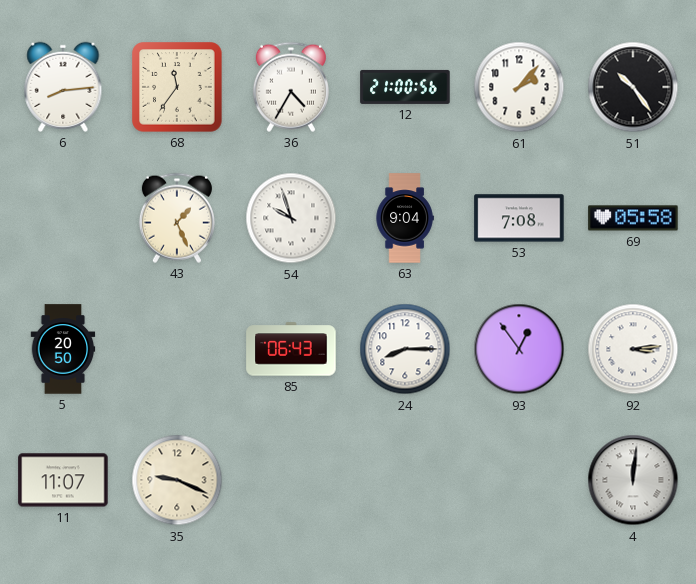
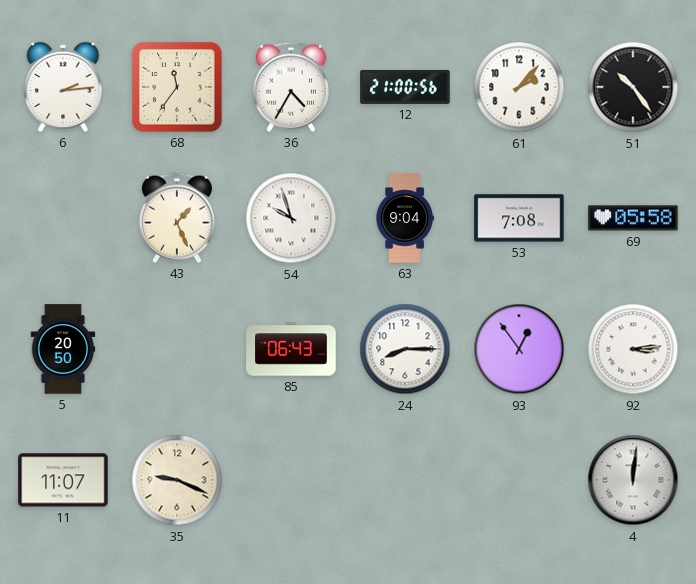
6: 8:14 -> 2:14 (63, 87)
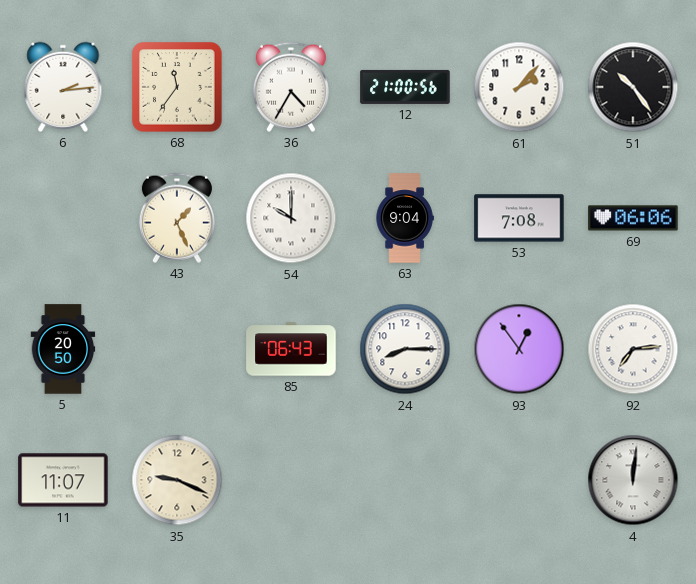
54: 9:57 -> 10:00 (291, 218)
69: 05:58 -> 06:06 (633, 218)
92: 3:14 -> 7:14 (633, 349)
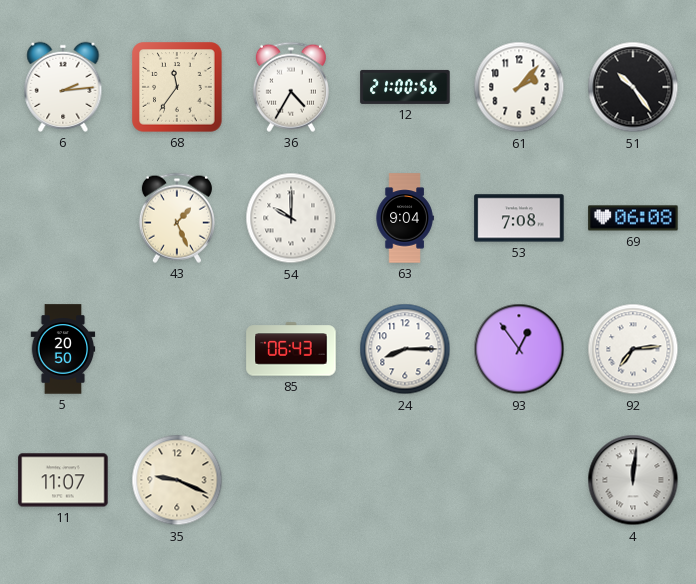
69: 06:06 -> 06:08 (633, 218)
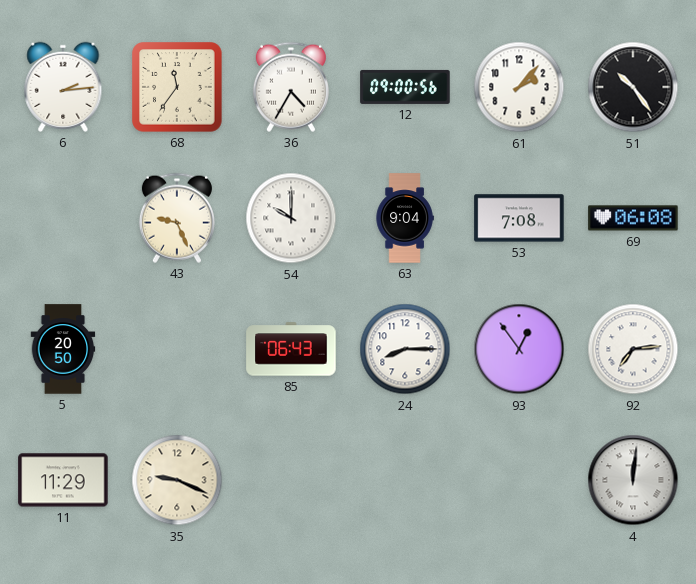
12: 21:00 -> 09:00 (405, 87)
43: 1:26 -> 9:26 (177, 218)
11: 11:07 -> 11:29 (63, 480)
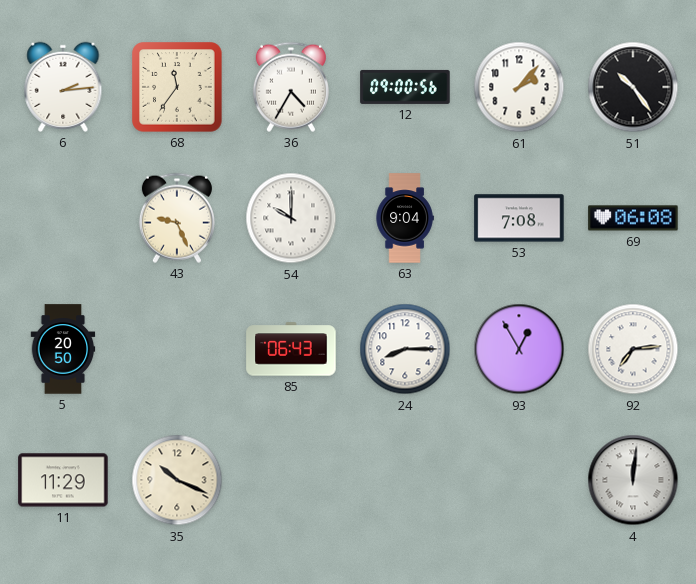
93: 12:54 -> 12:55 (519, 349)
35: 9:19 -> 10:19 (177, 480)
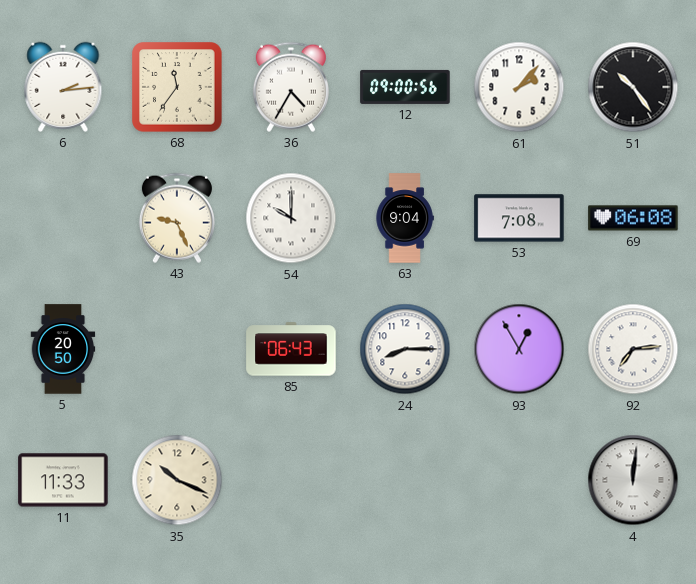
11: 11:29 -> 11:33 (63, 480)
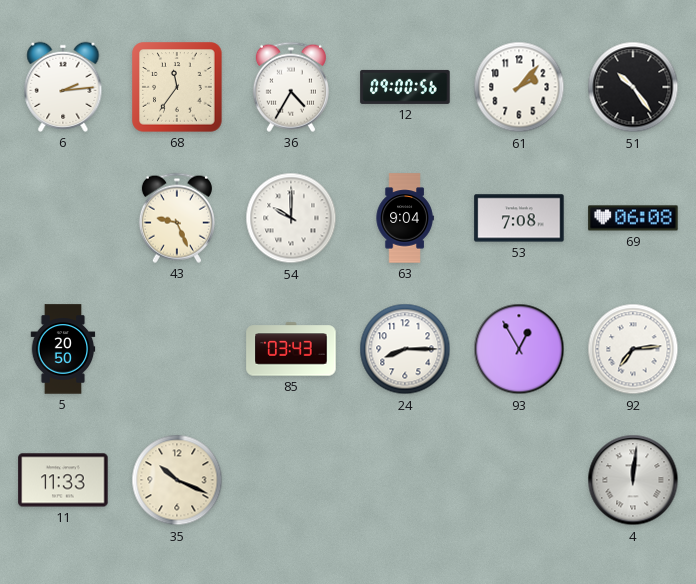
85: 06:43 -> 03:43 (291, 349)
